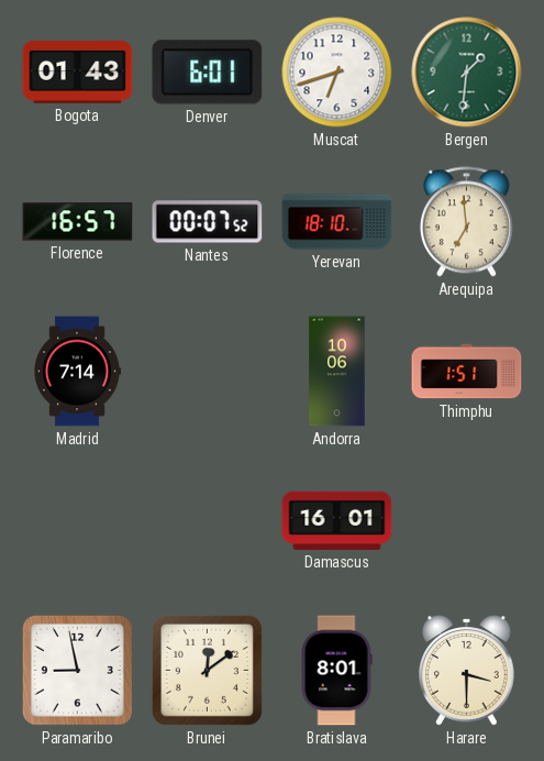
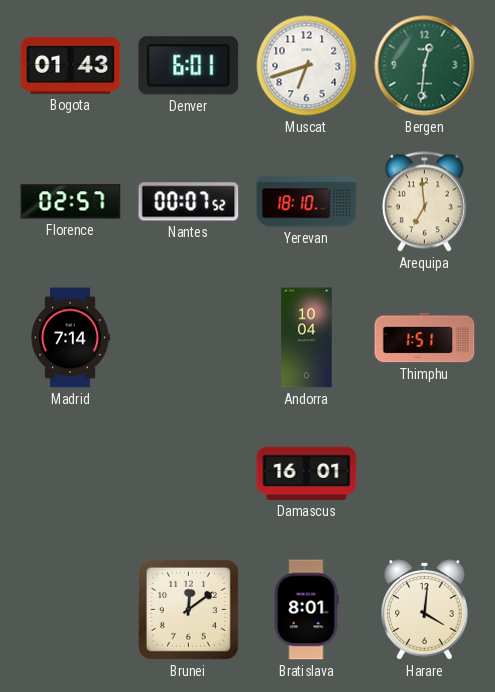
Bergen: 1:31 -> 12:31 (425, 66)
Florence: 16:57 -> 02:57 (71, 202)
Andorra: 10:06 -> 10:04 (307, 338)
Paramaribo: 8:58 -> none (77, 670)
Harare: 3:30 -> 4:01 (425, 610)
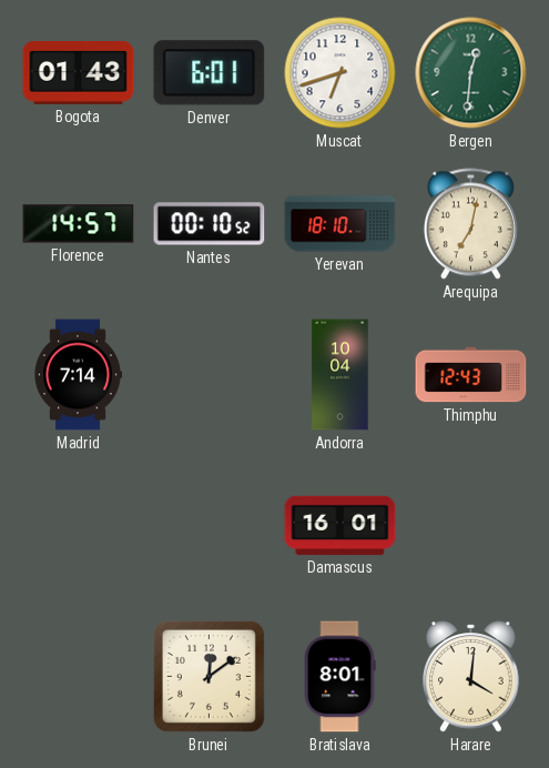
Florence: 02:57 -> 14:57 (79, 224)
Nantes: 00:07 -> 00:10 (210, 224)
Arequipa: 6:59 -> 7:02 (470, 224)
Thimphu: 1:51 -> 12:43 (471, 375)
